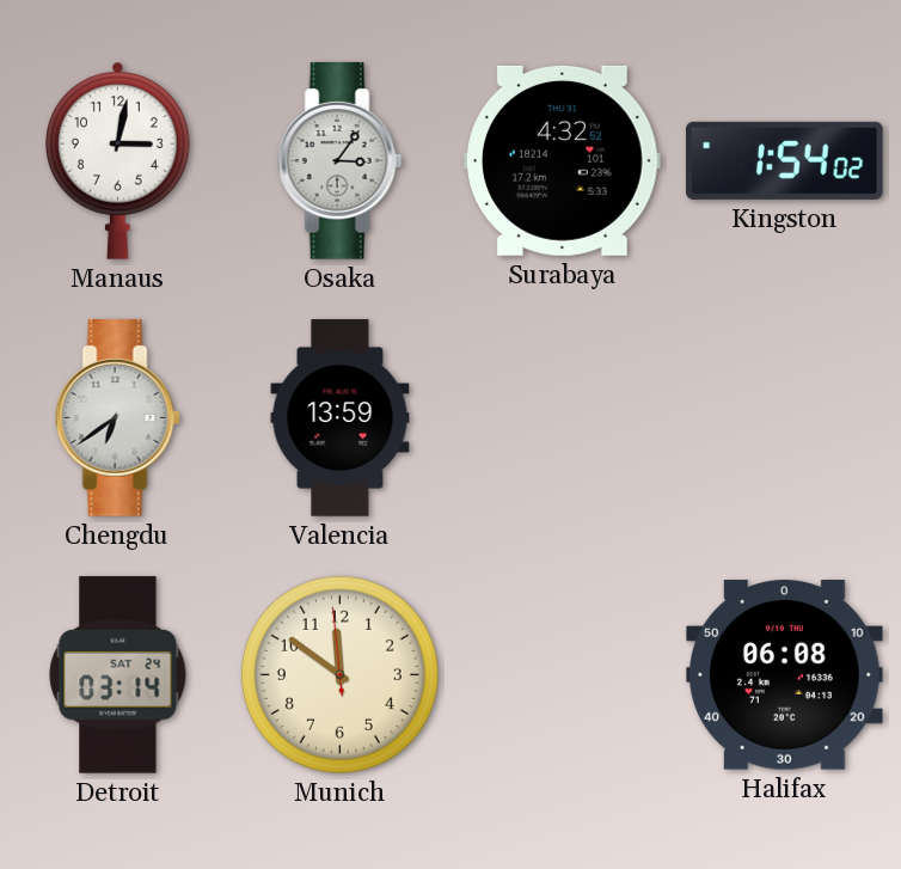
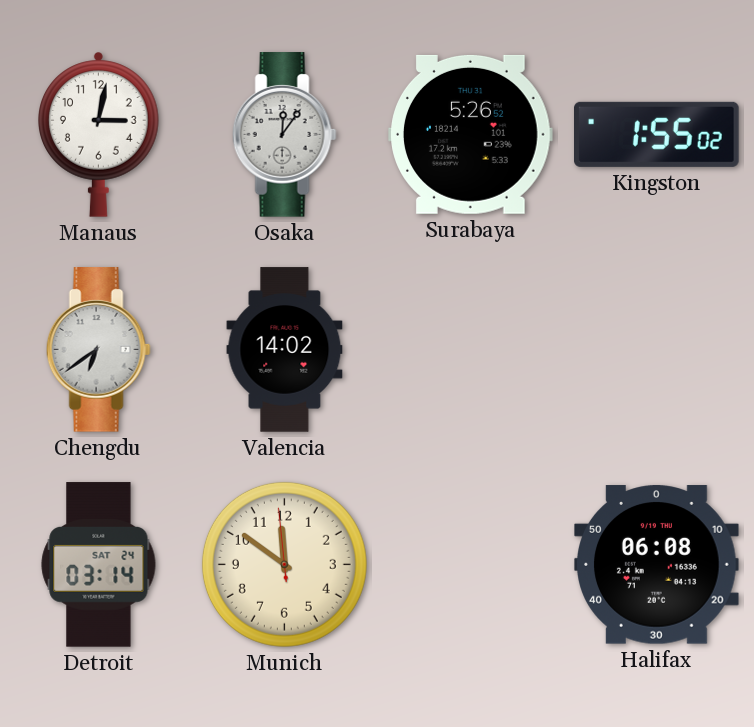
Osaka: 3:06 -> 12:06 (284, 135)
Surabaya: 4:32 -> 5:26 (471, 134)
Kingston: 1:54 -> 1:55 (657, 134)
Valencia: 13:59 -> 14:02 (285, 350)
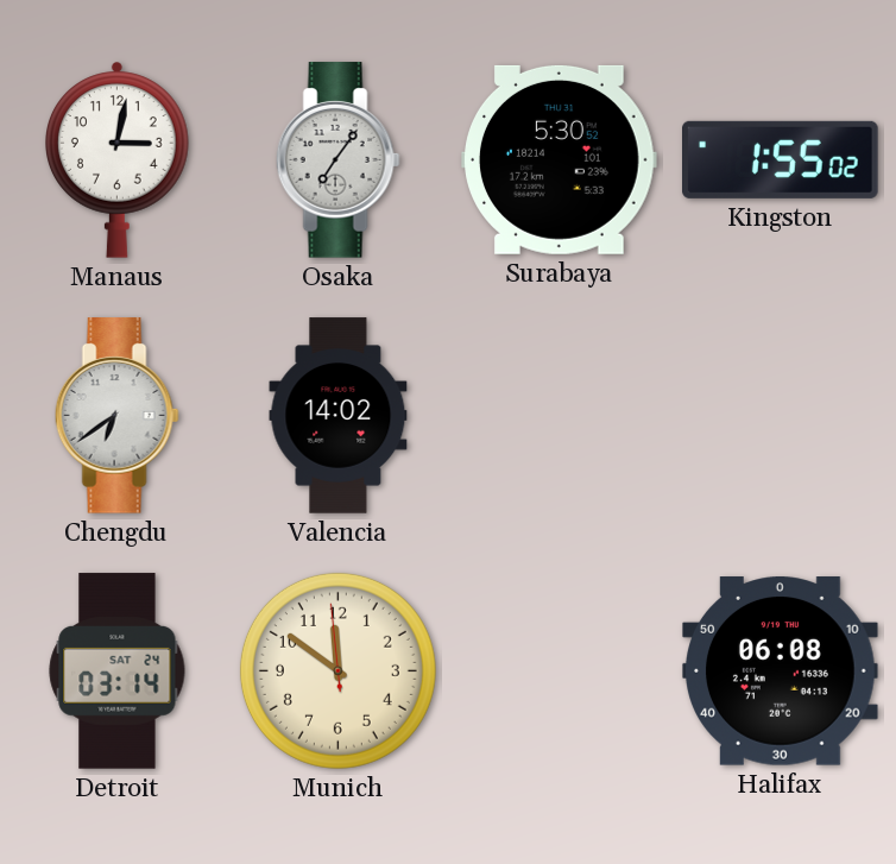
Osaka: 12:06 -> 7:06 (337, 160)
Surabaya: 5:26 -> 5:30 (560, 159)
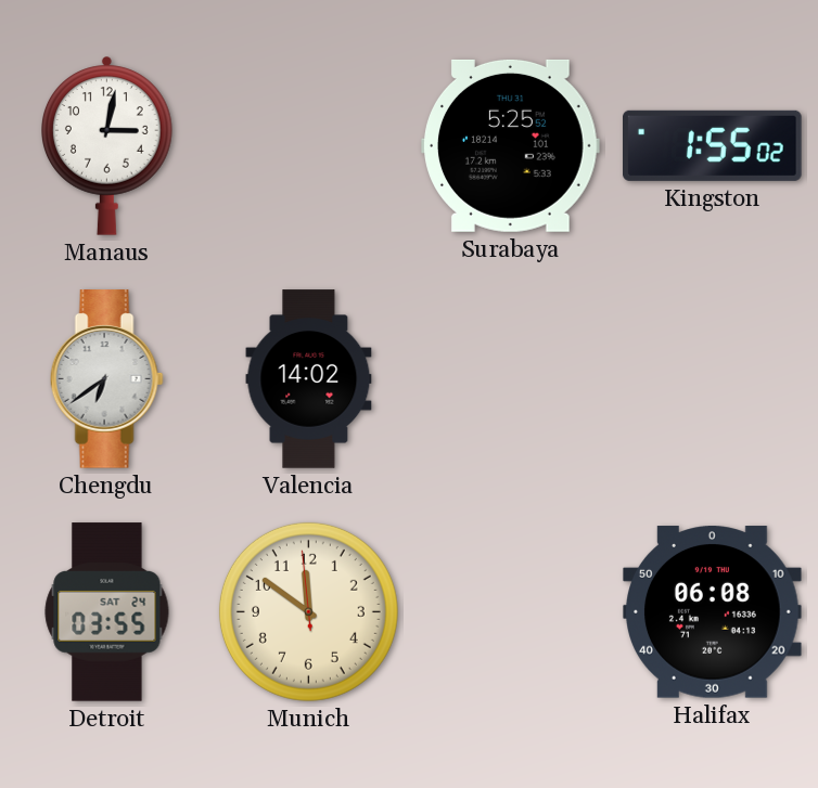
Osaka: 7:06 -> none (337, 160)
Surabaya: 5:30 -> 5:25 (511, 145)
Detroit: 03:14 -> 03:55 (107, 612)
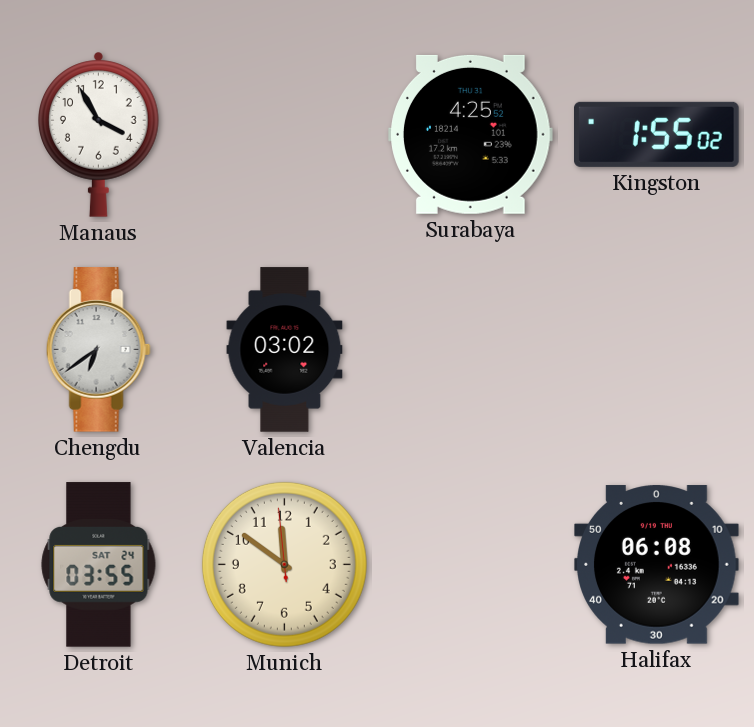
Manaus: 3:02 -> 3:55 (99, 134)
Surabaya: 5:25 -> 4:25 (471, 134)
Valencia: 14:02 -> 03:02 (285, 350)
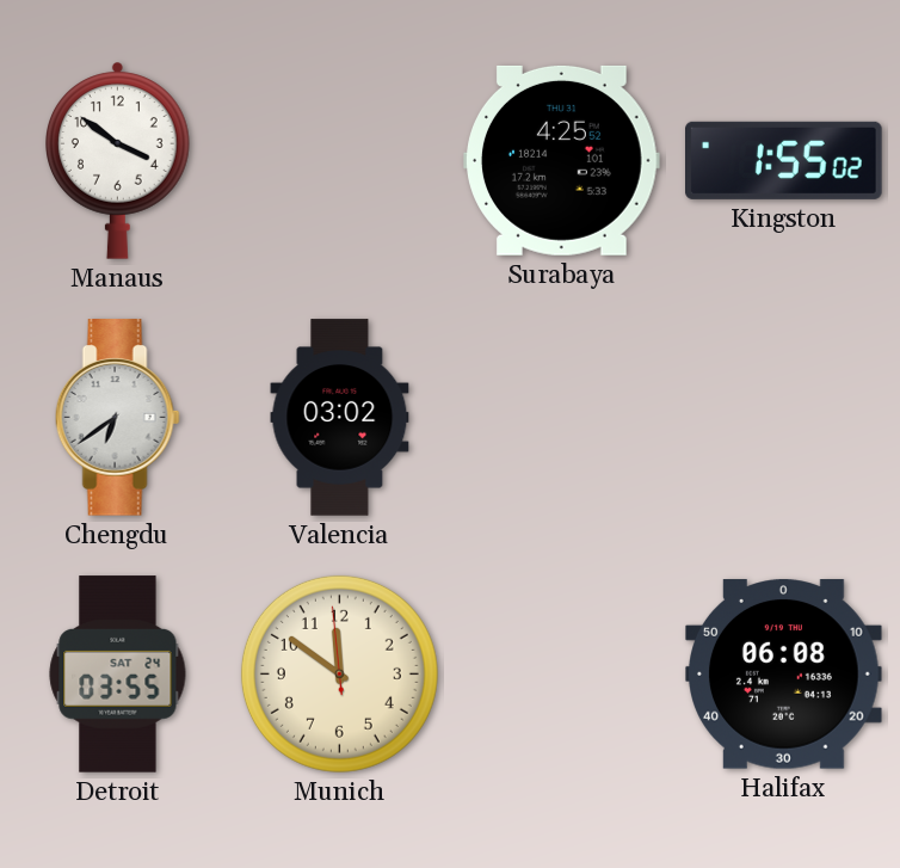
Manaus: 3:55 -> 3:51 (118, 160)
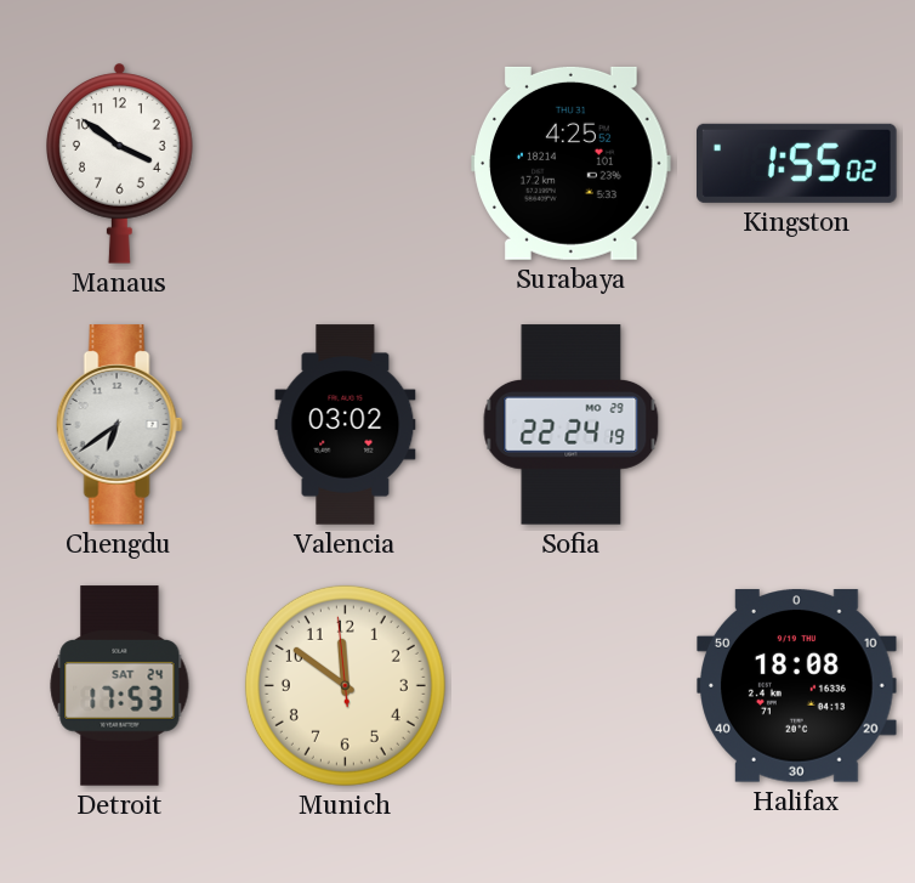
Sofia: none -> 22:24 (572, 425)
Detroit: 03:55 -> 17:53 (120, 686)
Halifax: 06:08 -> 18:08 (797, 686)
